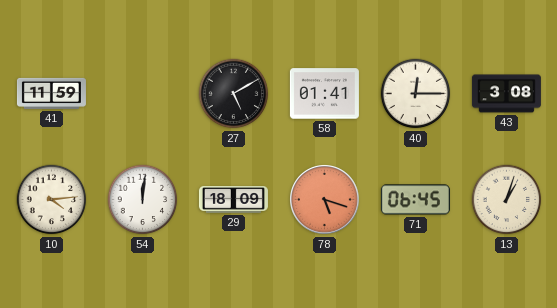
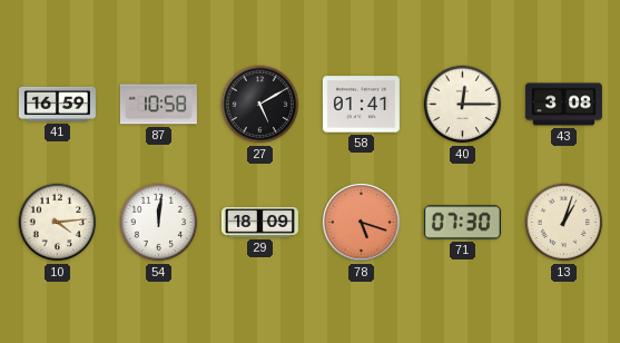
41: 11:59 -> 16:59 (57, 104)
87: none -> 10:58 (158, 105)
71: 06:45 -> 07:30 (462, 223)
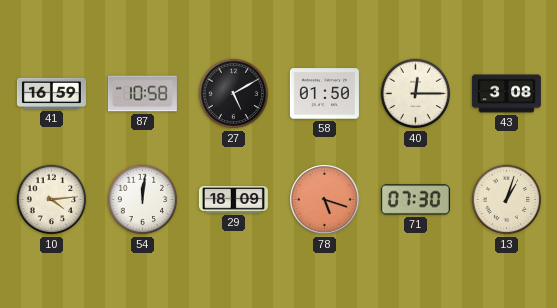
58: 01:41 -> 01:50 (324, 94)
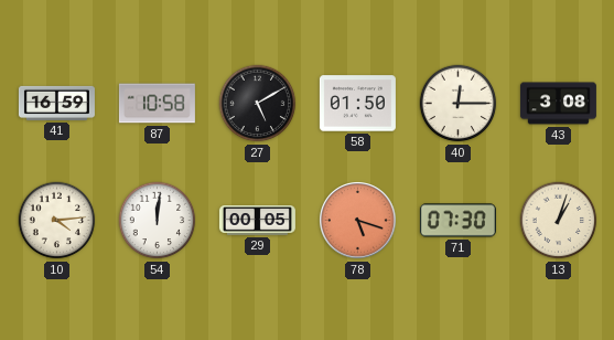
29: 18:09 -> 00:05 (257, 221)
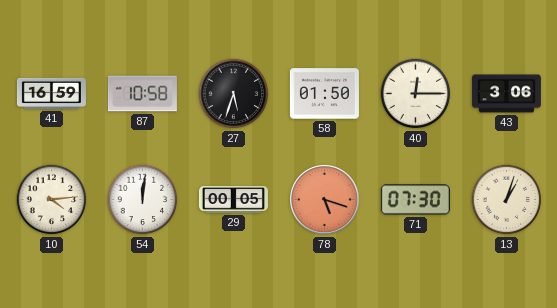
27: 5:10 -> 5:33 (234, 94)
43: 3:08 -> 3:06 (506, 94)
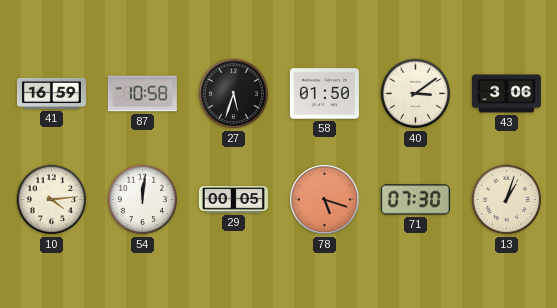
40: 12:15 -> 3:09 (416, 94)
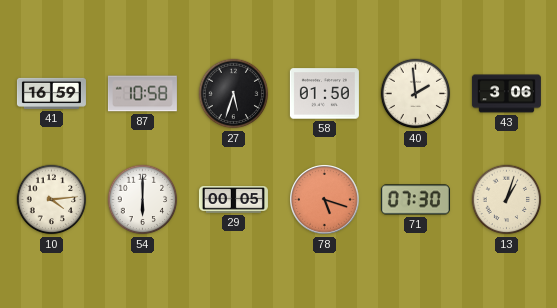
40: 3:09 -> 1:59 (416, 94)
54: 12:01 -> 6:00 (143, 200)
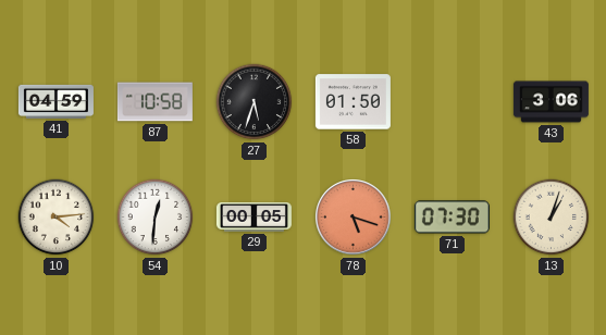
41: 16:59 -> 04:59 (55, 101)
40: 1:59 -> none (416, 94)
54: 6:00 -> 12:31 (156, 218)
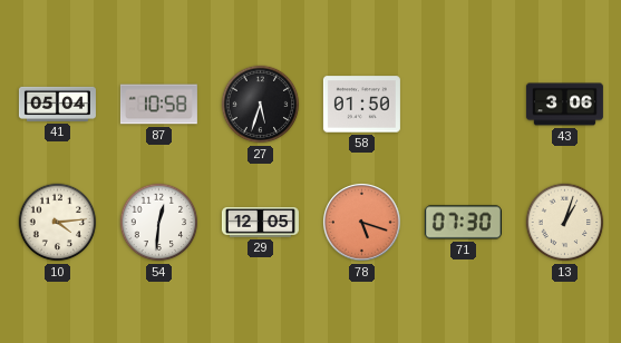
41: 04:59 -> 05:04 (57, 104)
29: 00:05 -> 12:05 (260, 223)
